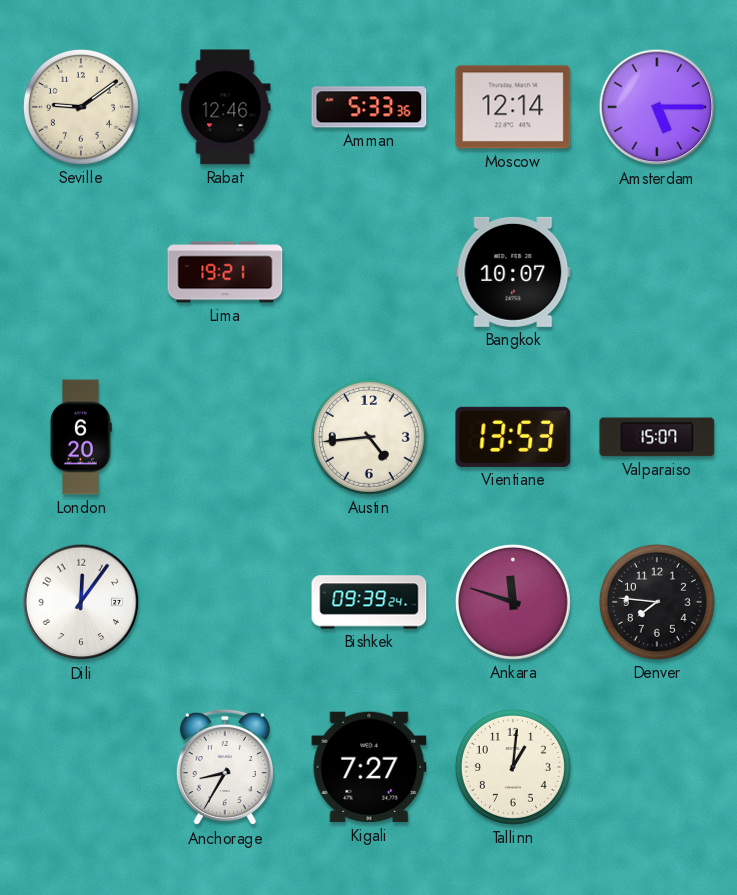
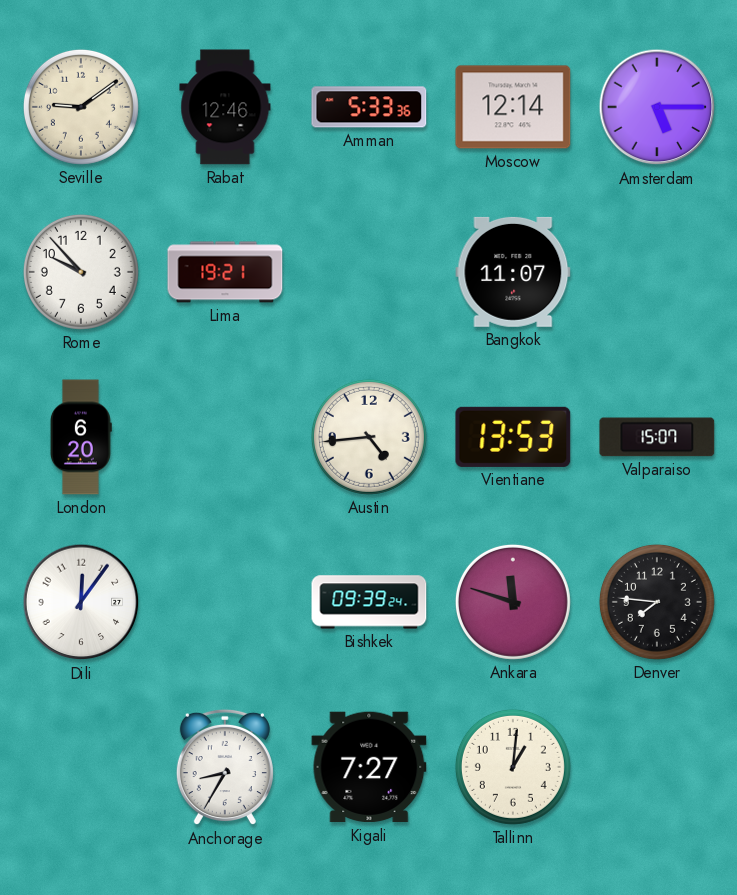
Rome: none -> 9:53 (81, 272)
Bangkok: 10:07 -> 11:07 (513, 272)
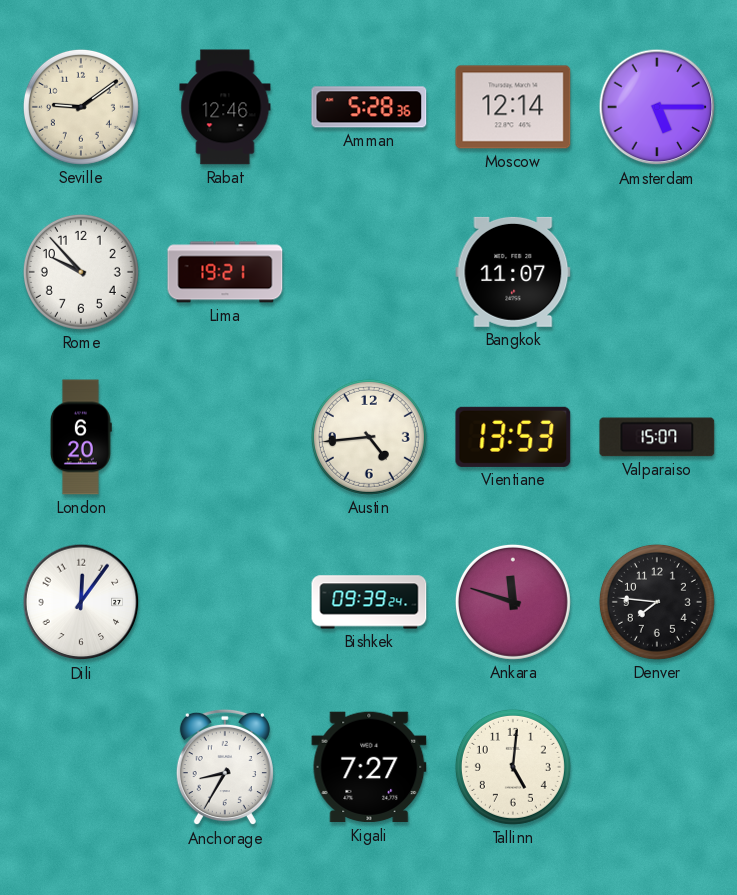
Amman: 5:33 -> 5:28 (369, 107)
Tallinn: 1:01 -> 5:01 (513, 767)
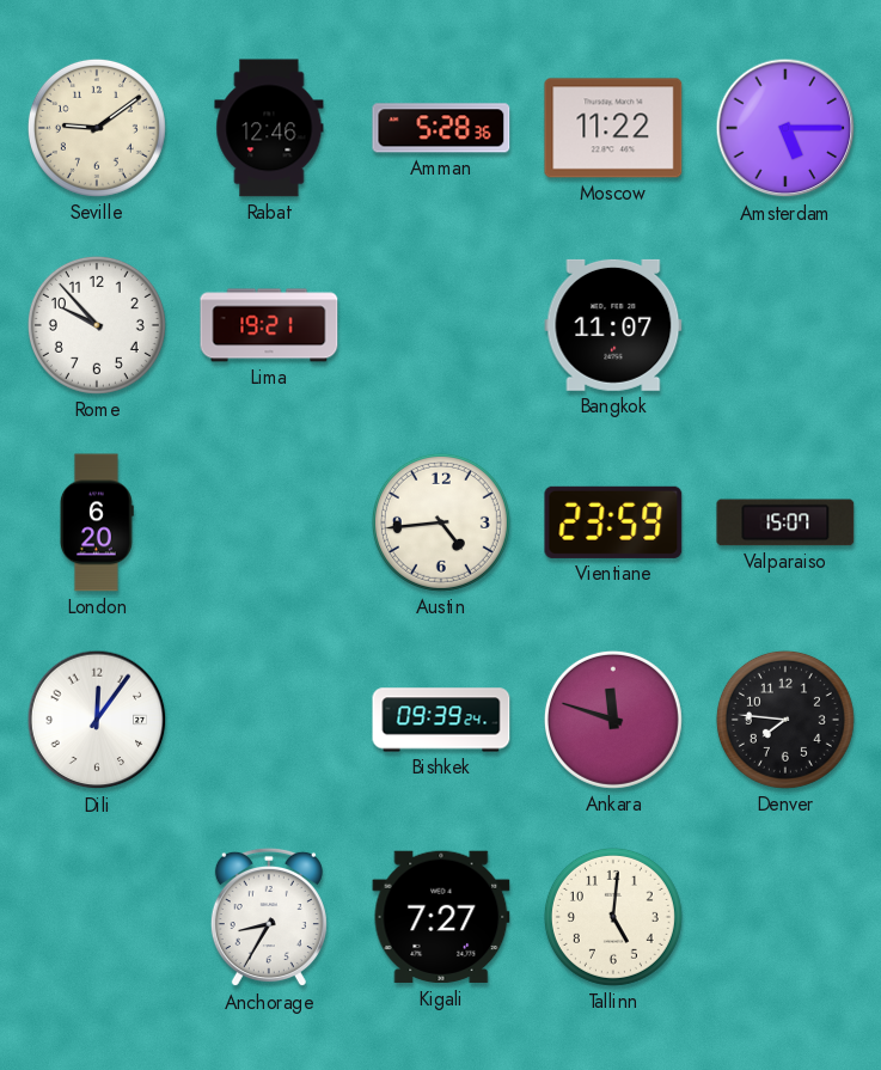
Moscow: 12:14 -> 11:22 (613, 128)
Vientiane: 13:53 -> 23:59 (613, 522)
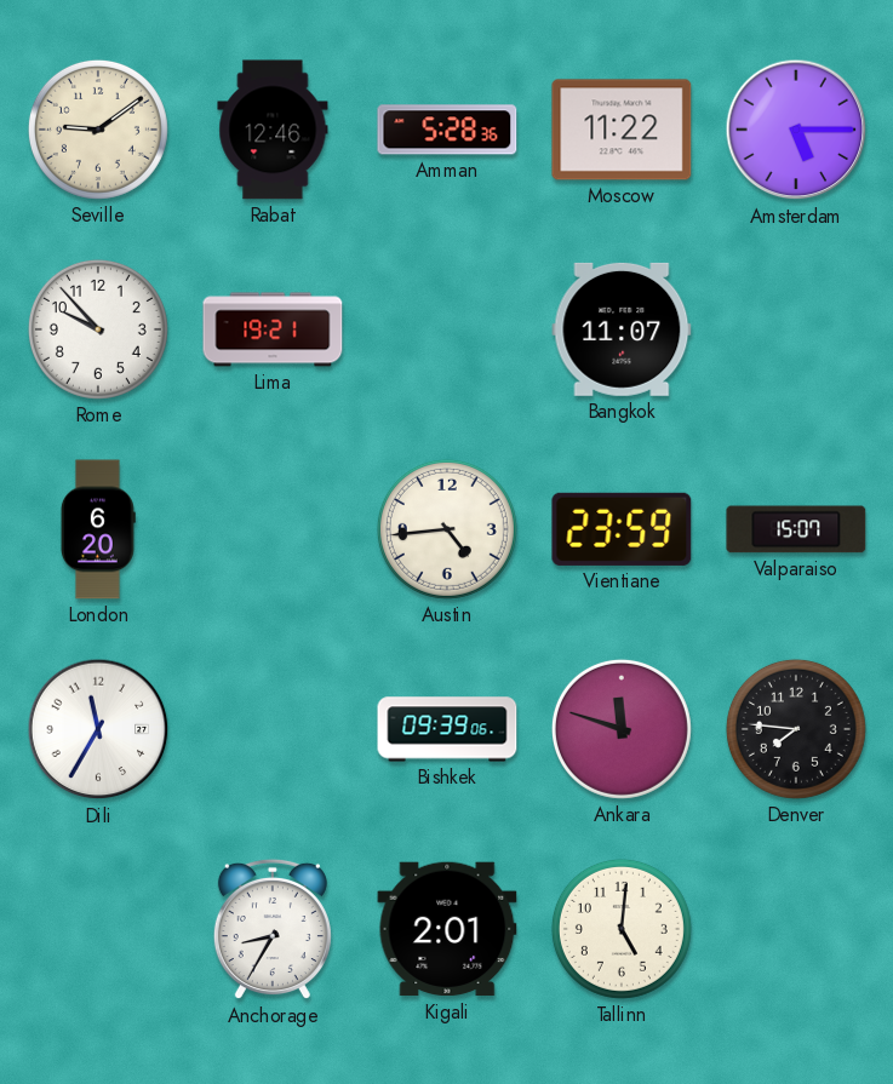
Dili: 12:06 -> 11:35 (98, 729)
Bishkek: 09:39:24 -> 09:39:06 (447, 729)
Kigali: 7:27 -> 2:01 (447, 929)
